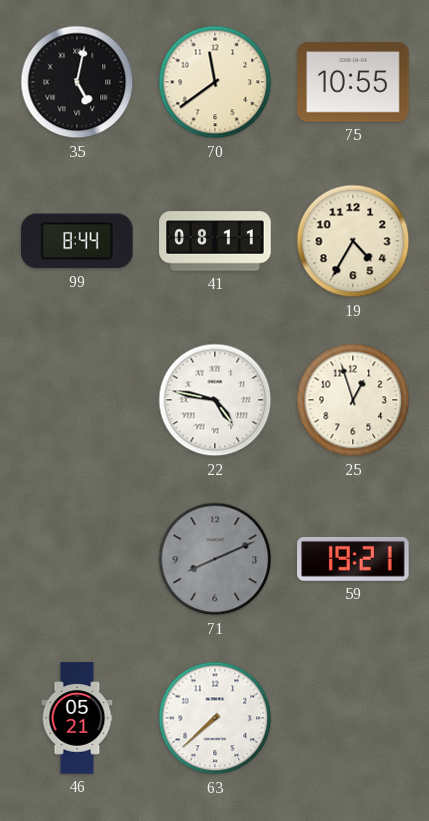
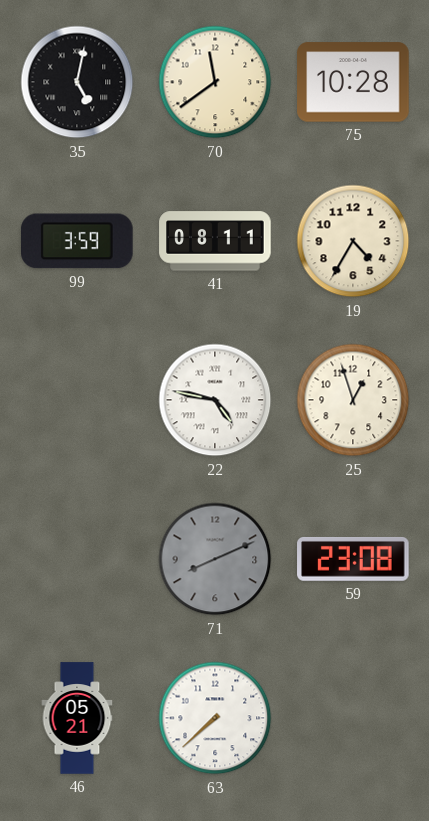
75: 10:55 -> 10:28 (353, 82)
99: 8:44 -> 3:59 (78, 241)
59: 19:21 -> 23:08 (353, 559)
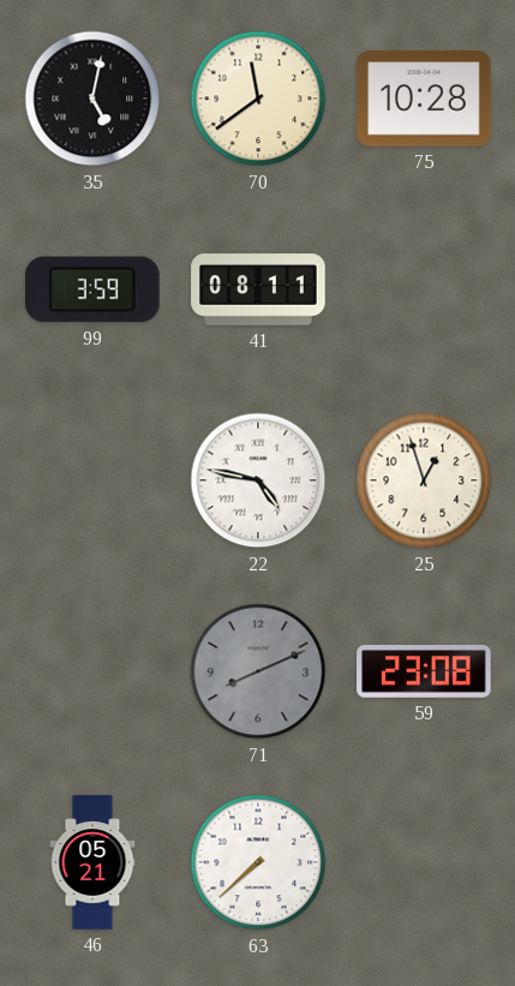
19: 4:35 -> none (353, 241)
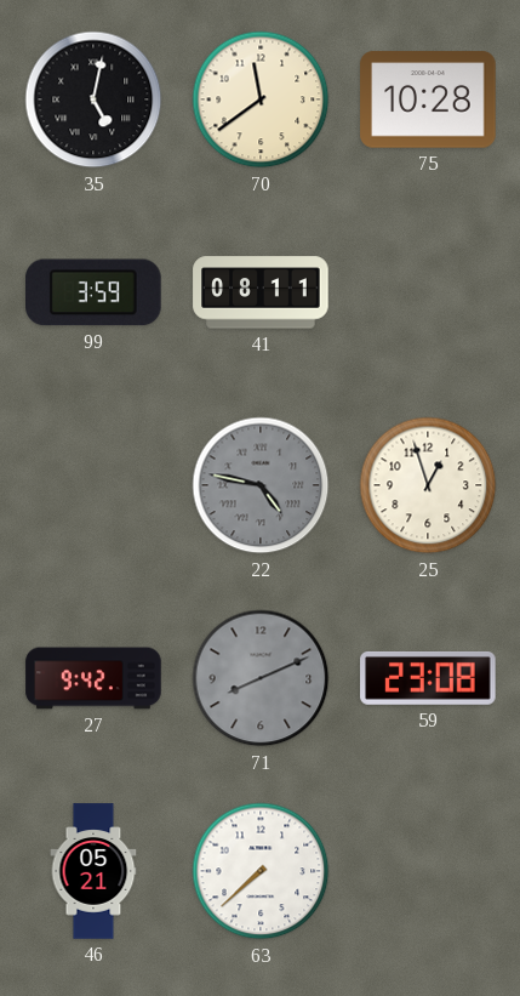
22 dial: white -> grey (261, 485)
27: none -> 9:42 (93, 678)
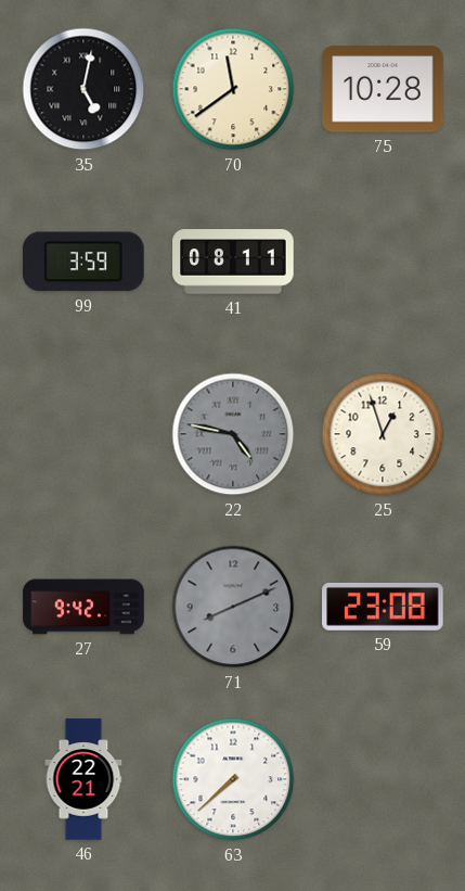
46: 05:21 -> 22:21 (83, 779)
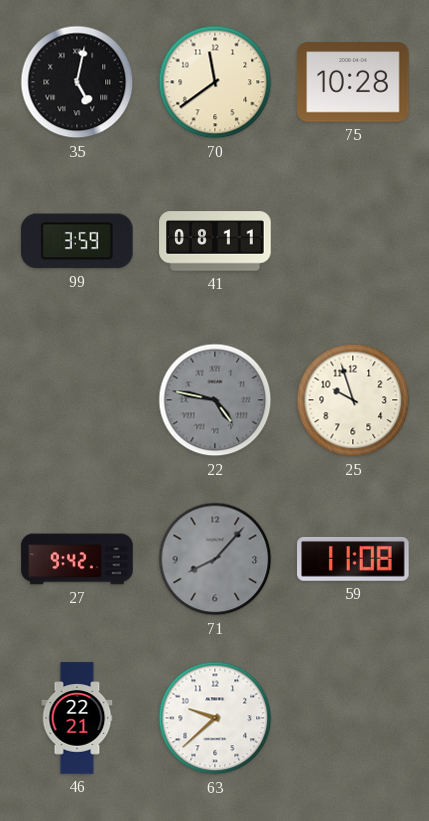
25: 12:57 -> 9:57 (353, 400)
71: 8:11 -> 8:07 (215, 559)
59: 23:08 -> 11:08 (353, 559)
63: 7:38 -> 9:38 (215, 718)
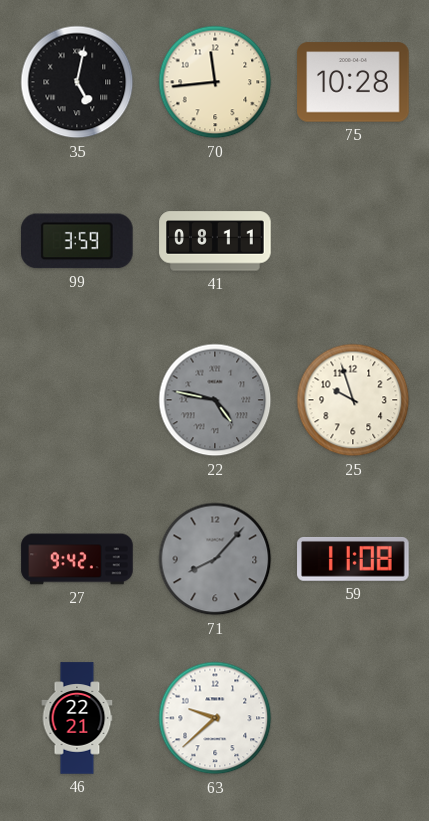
70: 11:39 -> 11:44 (215, 82)
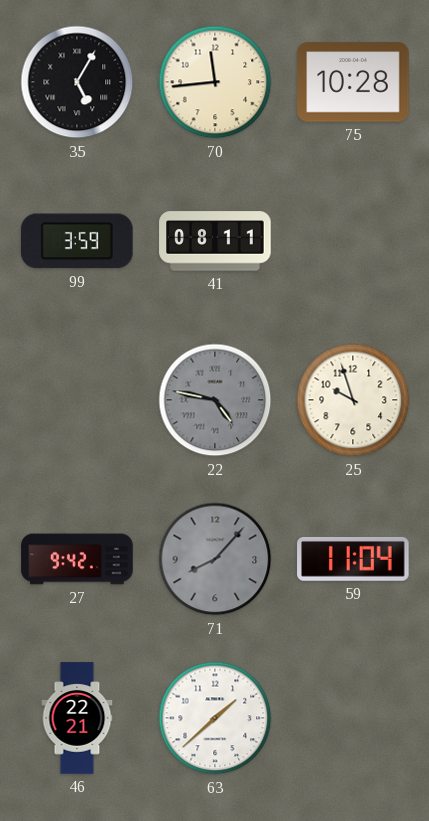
35: 5:02 -> 5:05 (77, 82)
59: 11:08 -> 11:04 (353, 559)
63: 9:38 -> 1:38 (215, 718)
